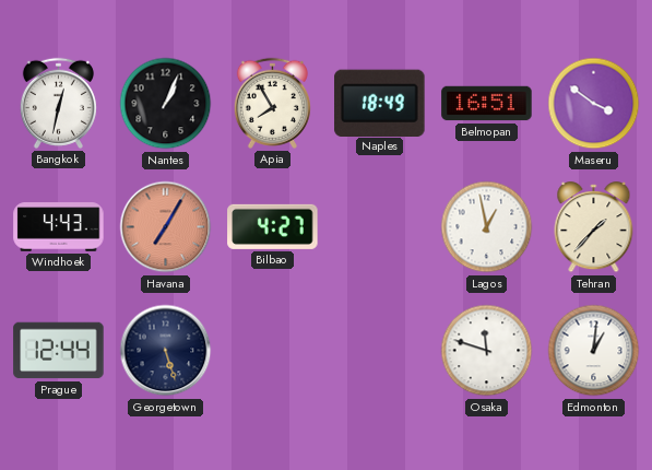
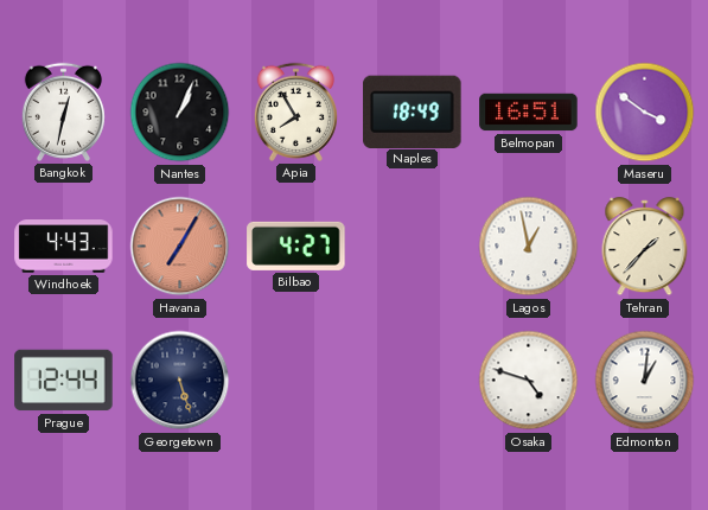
Osaka: 11:48 -> 4:48 (529, 381)
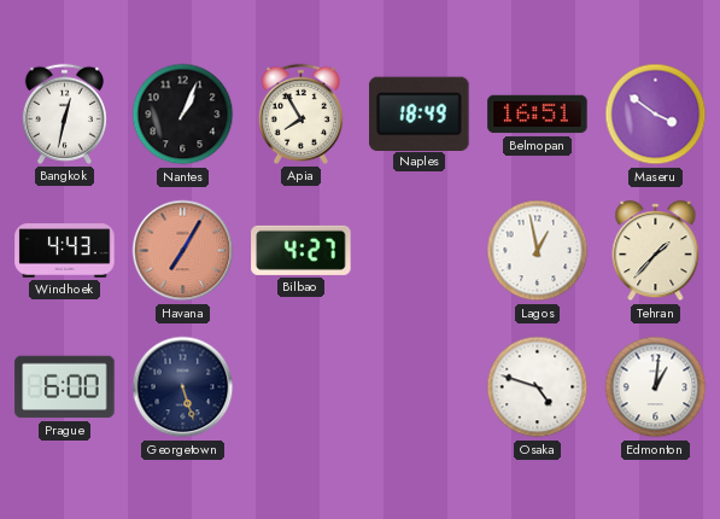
Prague: 12:44 -> 6:00 (65, 387)
